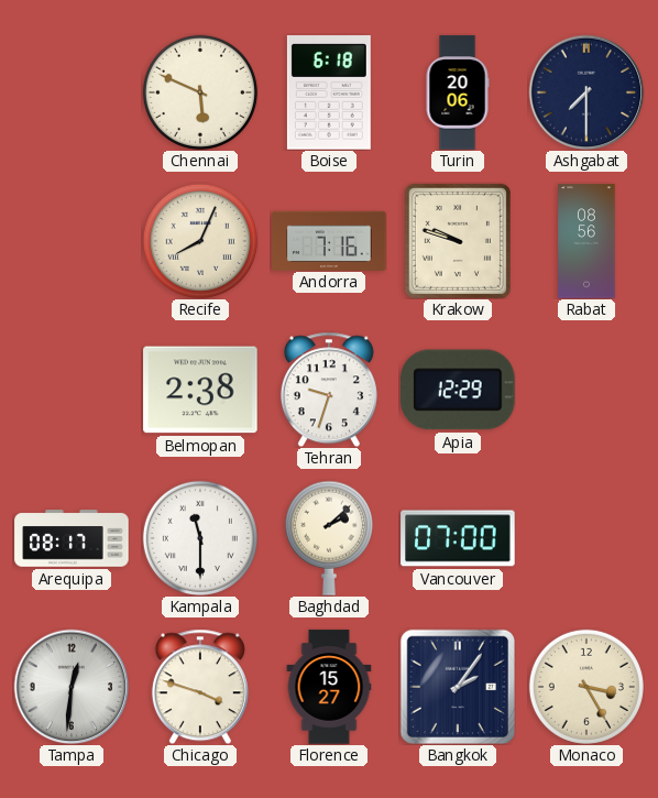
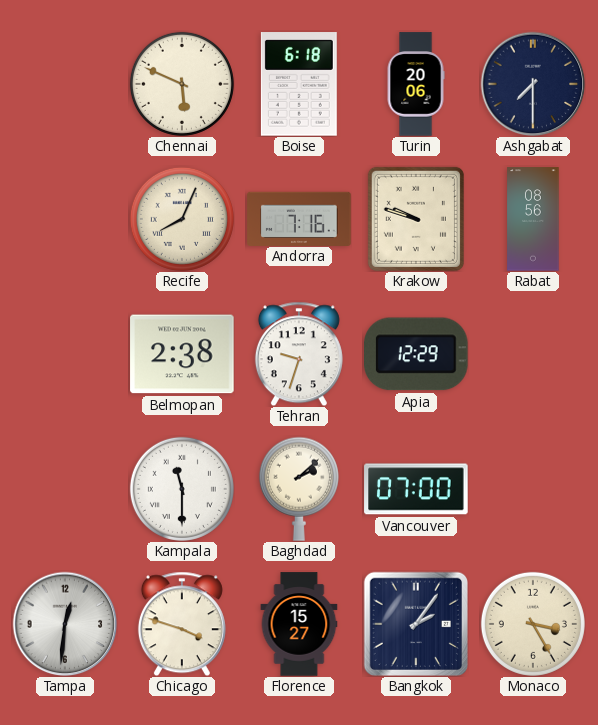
Arequipa: 08:17 -> none (72, 538)
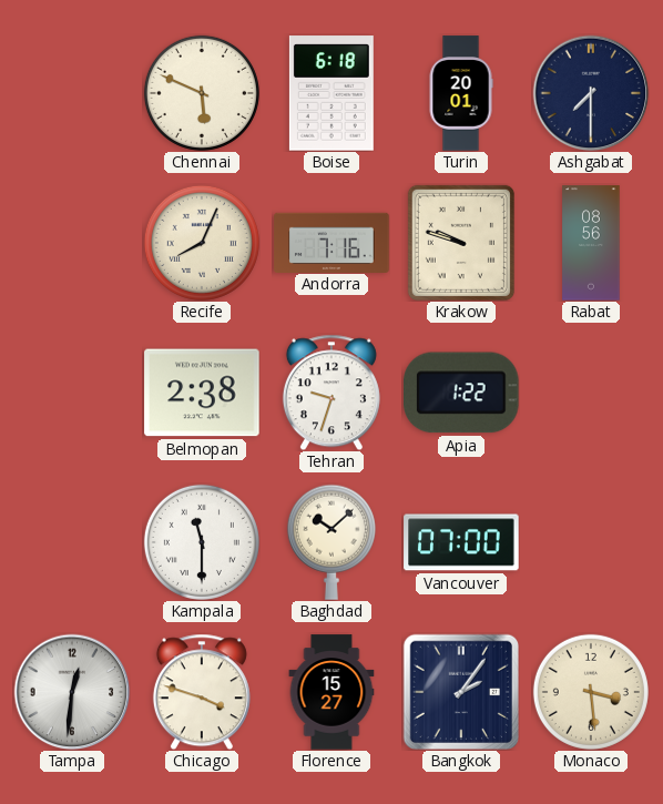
Turin: 20:06 -> 20:01 (461, 93)
Apia: 12:29 -> 1:22 (462, 393)
Baghdad: 2:08 -> 10:08 (331, 542)
Monaco: 3:25 -> 3:29 (591, 692)
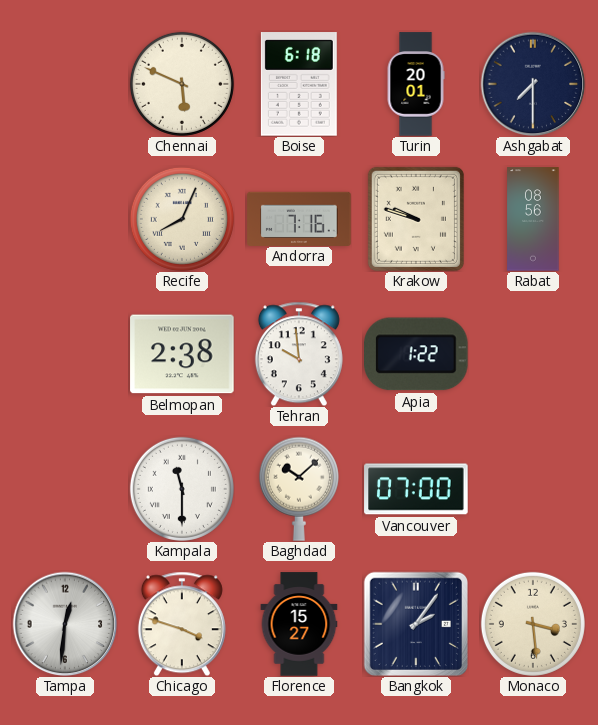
Tehran: 9:33 -> 9:59 (299, 354)
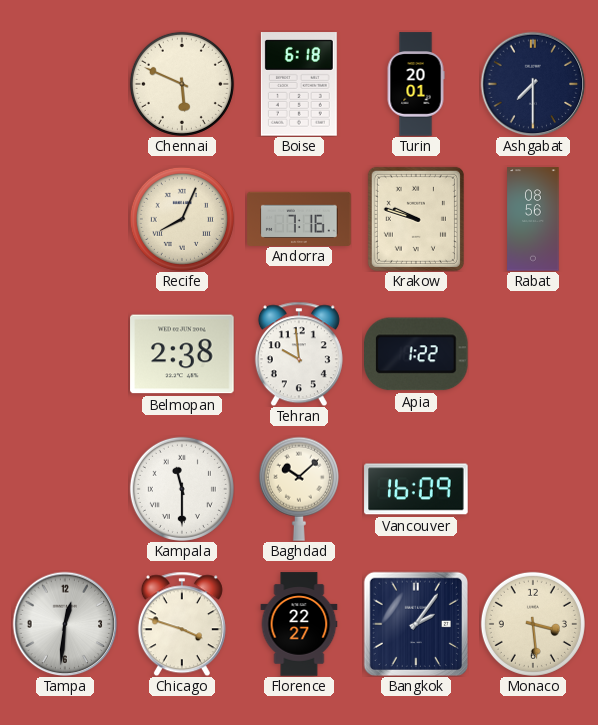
Vancouver: 07:00 -> 16:09 (416, 489)
Florence: 15:27 -> 22:27 (299, 624)
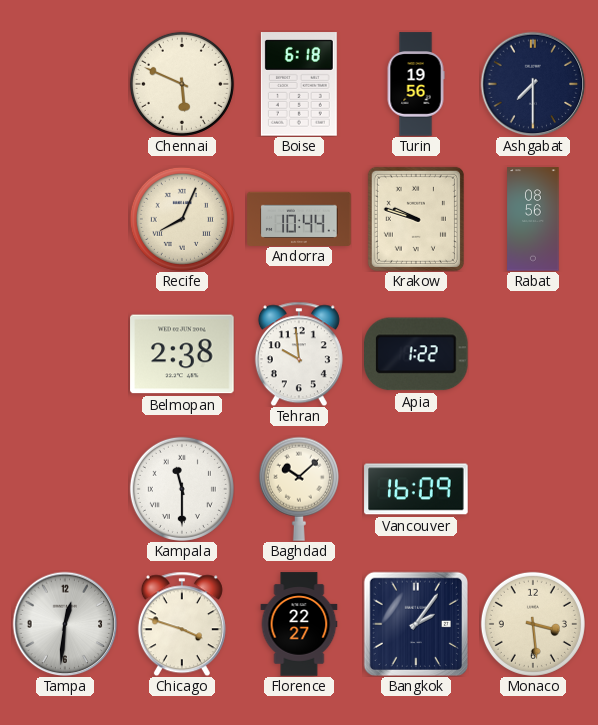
Turin: 20:01 -> 19:56 (416, 84)
Andorra: 7:16 -> 10:44 (299, 218)
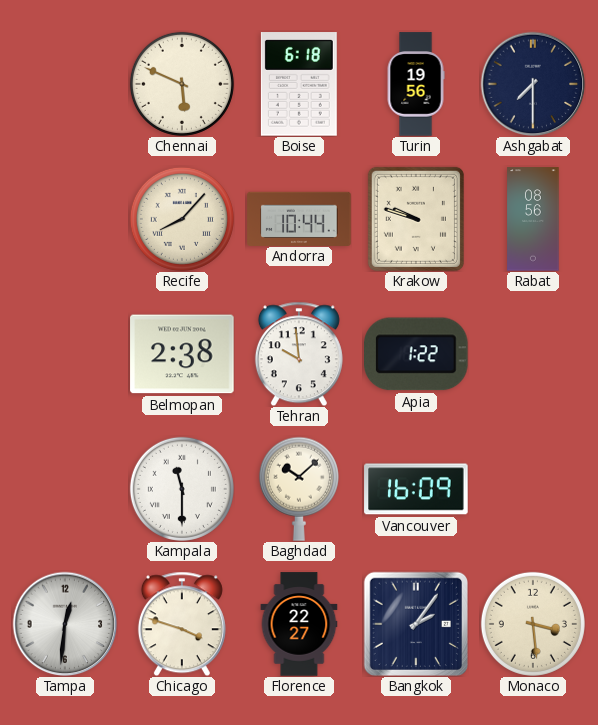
Recife: 8:04 -> 8:07 (182, 219)
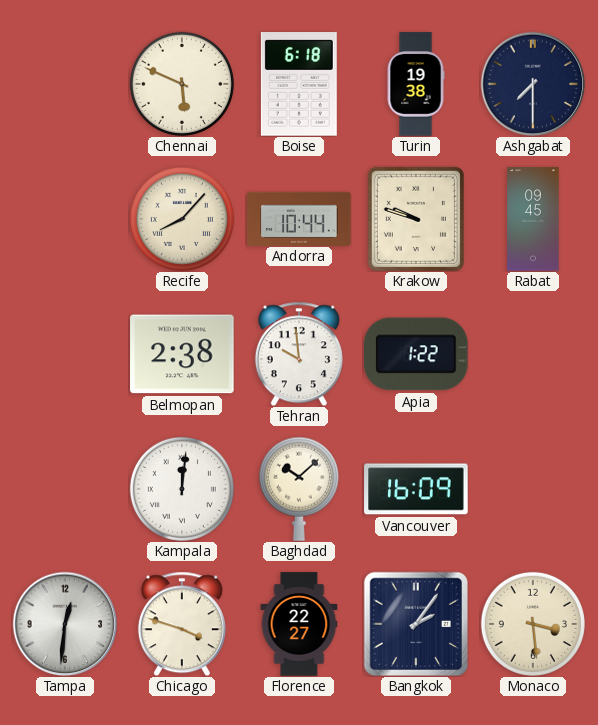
Turin: 19:56 -> 19:38 (416, 84)
Rabat: 08:56 -> 09:45 (533, 219)
Kampala: 11:30 -> 12:01 (182, 489)
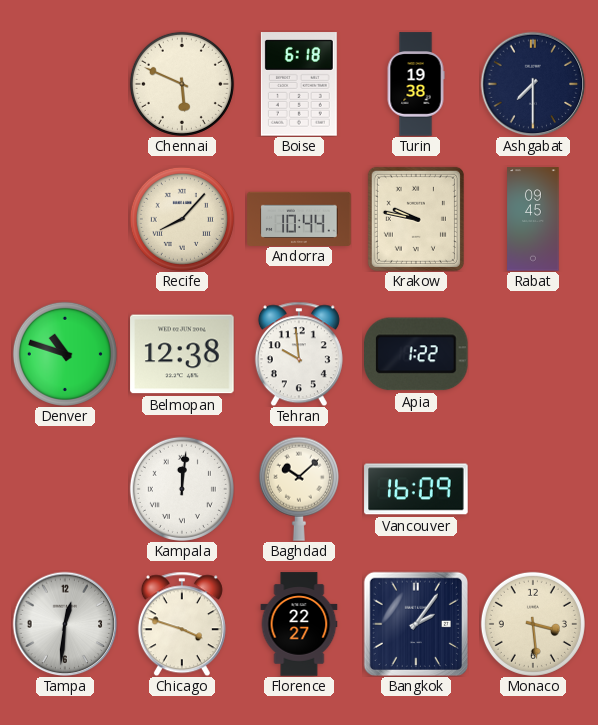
Krakow: 9:48 -> 9:47 (416, 219)
Denver: none -> 10:48 (65, 354)
Belmopan: 2:38 -> 12:38 (182, 354)
